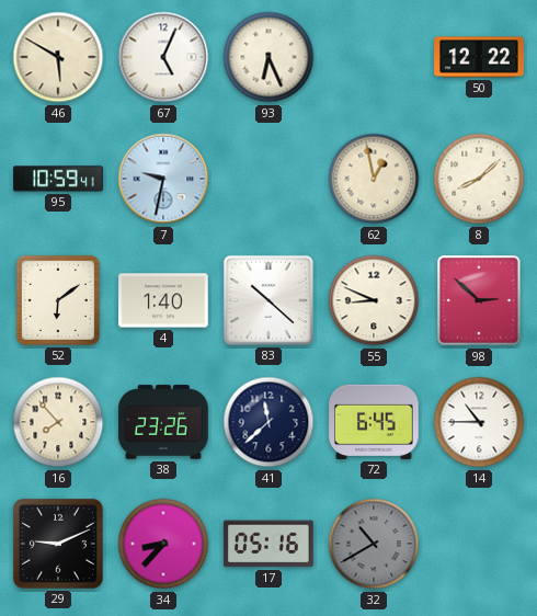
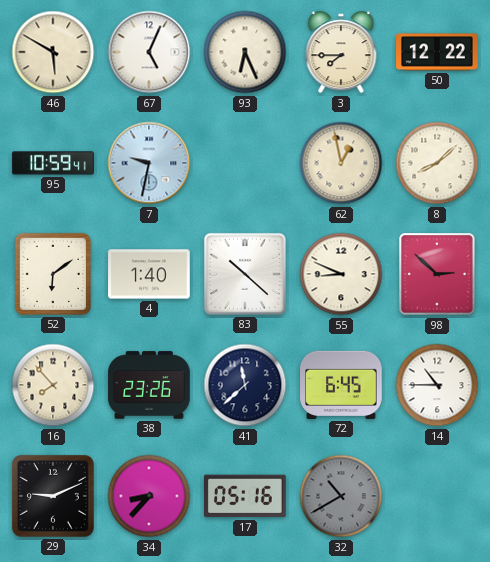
3: none -> 7:45 (341, 52)
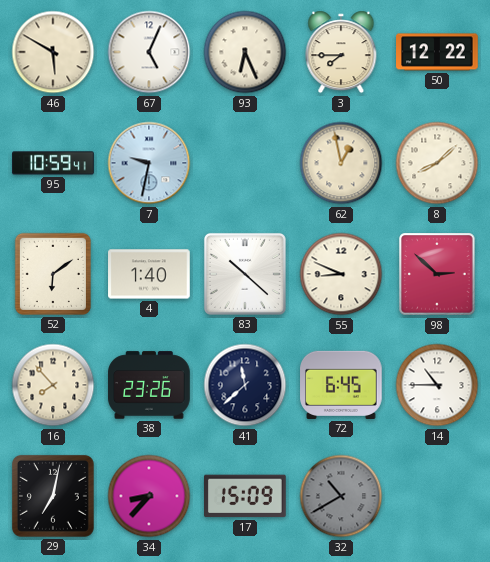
29: 9:11 -> 7:02 (53, 496)
17: 05:16 -> 15:09 (246, 496)
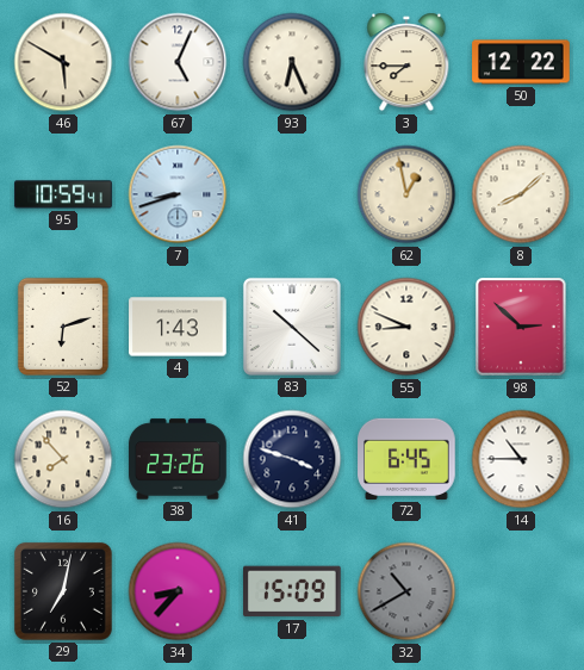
7: 9:32 -> 8:42 (178, 194)
52: 6:09 -> 6:12 (63, 327)
4: 1:40 -> 1:43 (178, 327)
41: 11:38 -> 3:48 (292, 459)
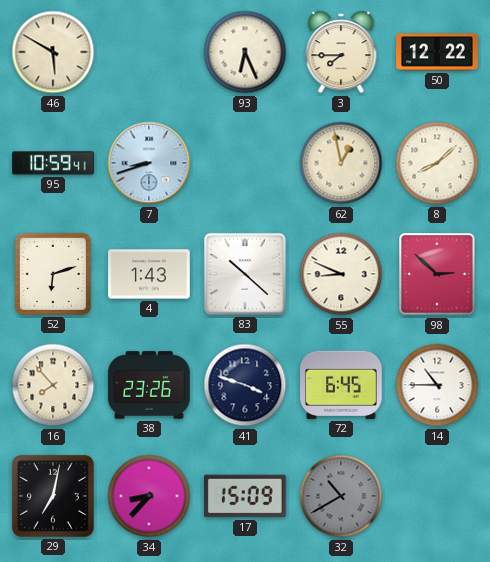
67: 5:04 -> none (178, 62)
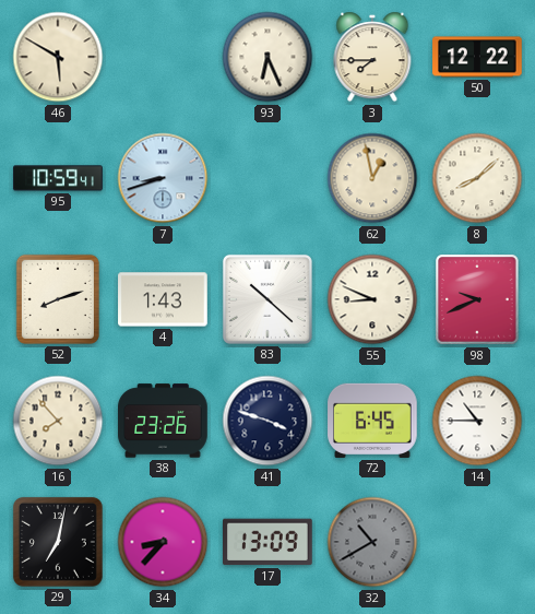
52: 6:12 -> 8:12 (58, 299)
98: 2:52 -> 9:41 (477, 299)
17: 15:09 -> 13:09 (269, 542)
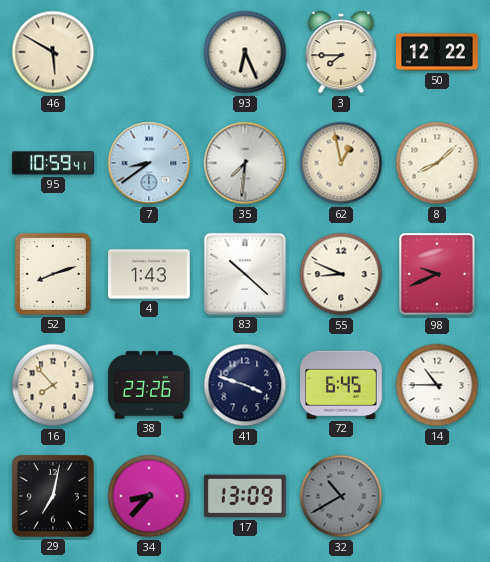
7: 8:42 -> 8:39 (149, 163)
35: none -> 7:31 (245, 163)
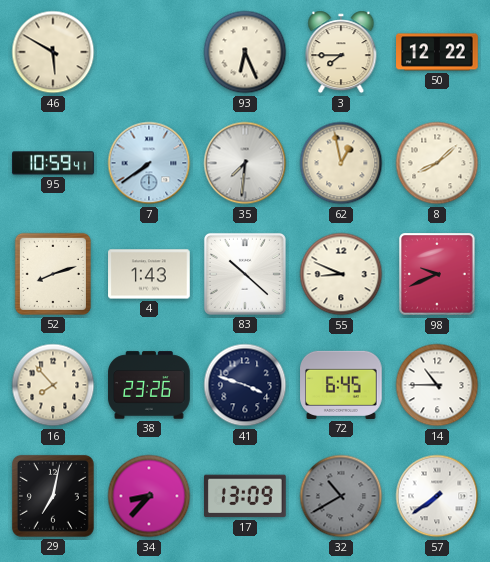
7: 8:39 -> 7:39 (149, 163)
57: none -> 7:39 (437, 496)
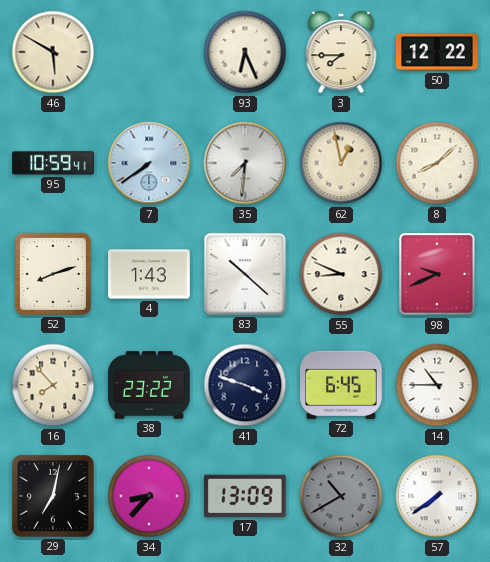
38: 23:26 -> 23:22 (149, 385)
